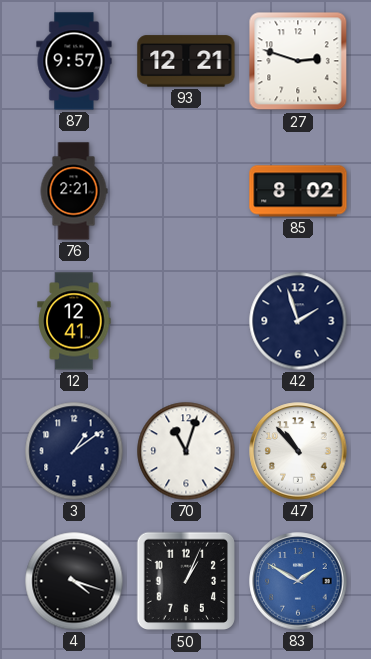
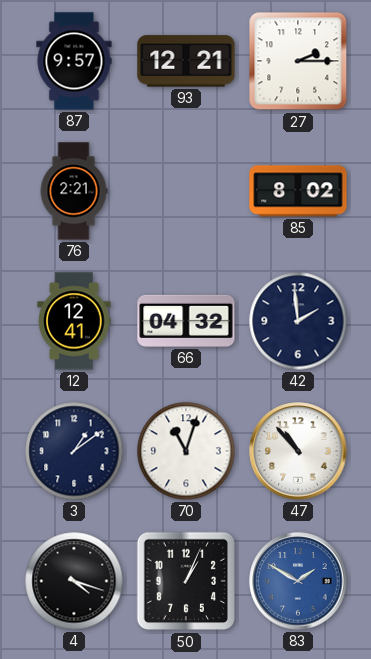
27: 2:48 -> 2:15 (298, 61)
66: none -> 04:32 (186, 321)
42: 1:57 -> 1:59 (298, 321)
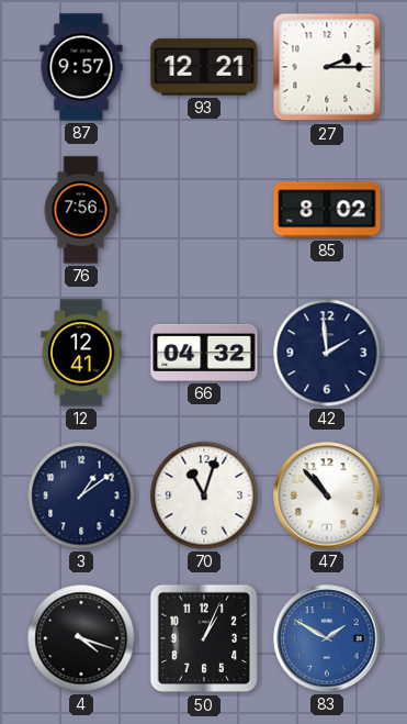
76: 2:21 -> 7:56 (81, 210)
